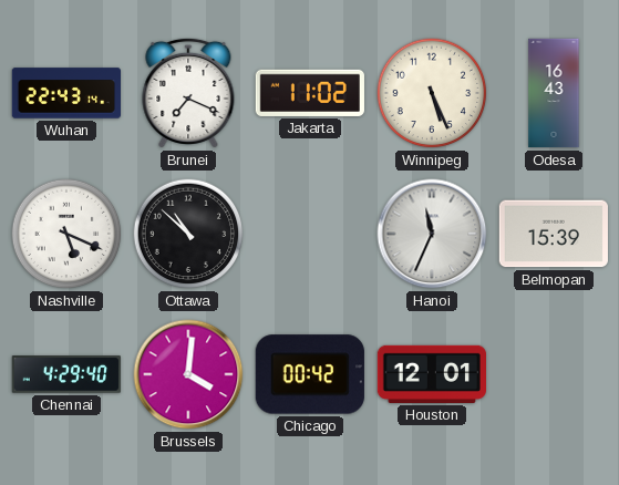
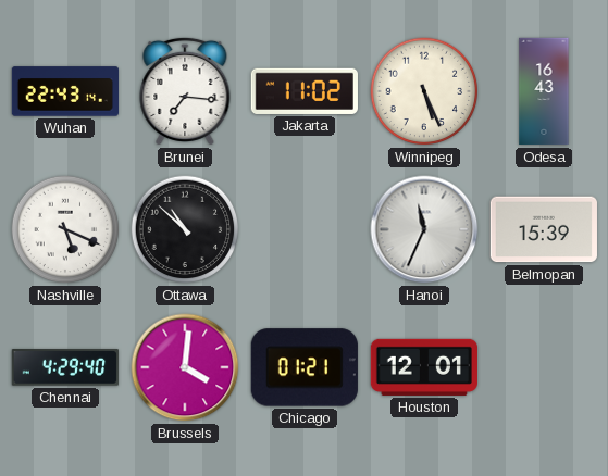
Brunei: 7:19 -> 7:16 (185, 91)
Chicago: 00:42 -> 01:21 (305, 367)
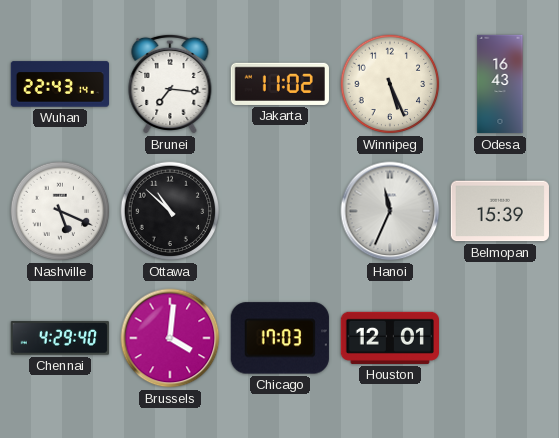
Chicago: 01:21 -> 17:03 (280, 338)
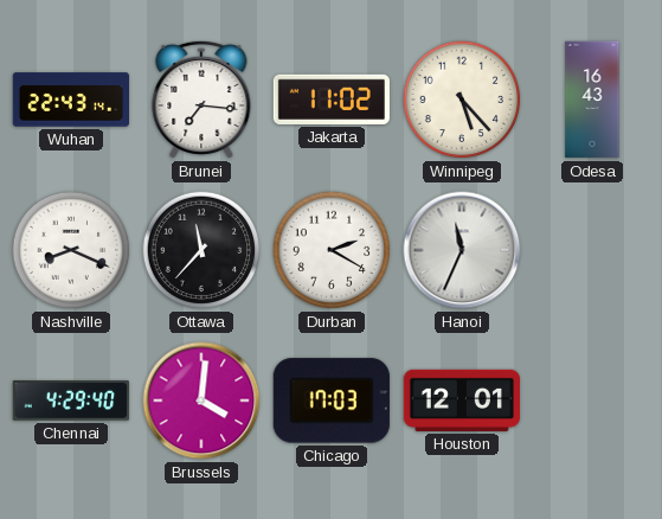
Winnipeg: 5:26 -> 5:23 (462, 100)
Nashville: 5:19 -> 8:19 (71, 250)
Ottawa: 10:52 -> 11:37 (201, 250)
Durban: none -> 2:20 (332, 250)
Belmopan: 15:39 -> none (500, 211)
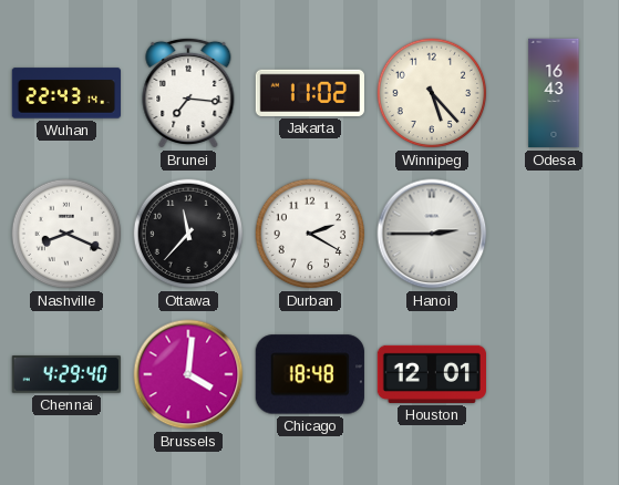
Hanoi: 11:34 -> 2:45 (432, 234)
Chicago: 17:03 -> 18:48 (310, 374)
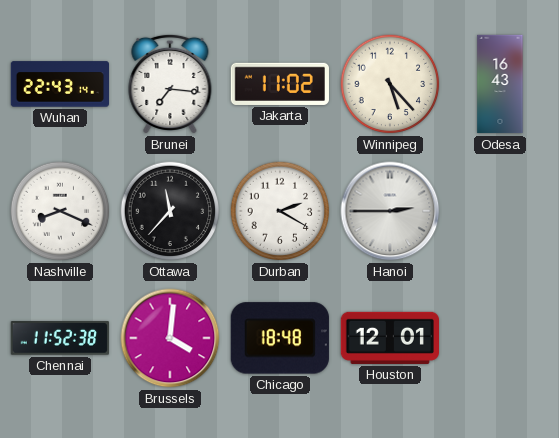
Chennai: 4:29 -> 11:52 (60, 338)
